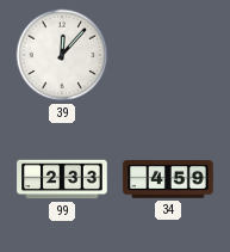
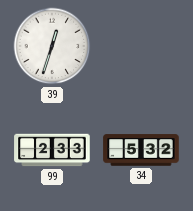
39: 12:07 -> 12:33 (52, 46)
34: 4:59 -> 5:32 (141, 150)
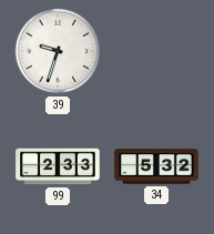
39: 12:33 -> 9:33 (58, 51)
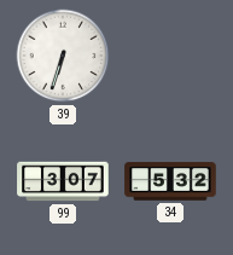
39: 9:33 -> 6:33 (63, 56)
99: 2:33 -> 3:07 (63, 181)
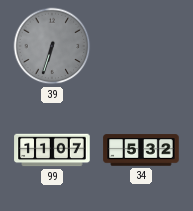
39 dial: white -> grey (52, 46)
99: 3:07 -> 11:07 (52, 150)
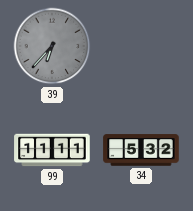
39: 6:33 -> 6:37 (52, 46)
99: 11:07 -> 11:11 (52, 150)
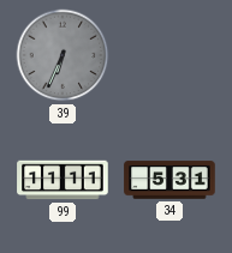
39: 6:37 -> 6:34 (63, 55)
34: 5:32 -> 5:31 (169, 180)
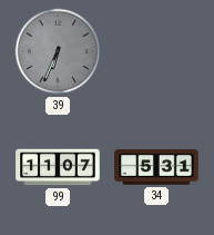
99: 11:11 -> 11:07 (58, 167)
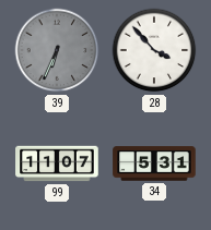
28: none -> 3:53 (154, 50)
